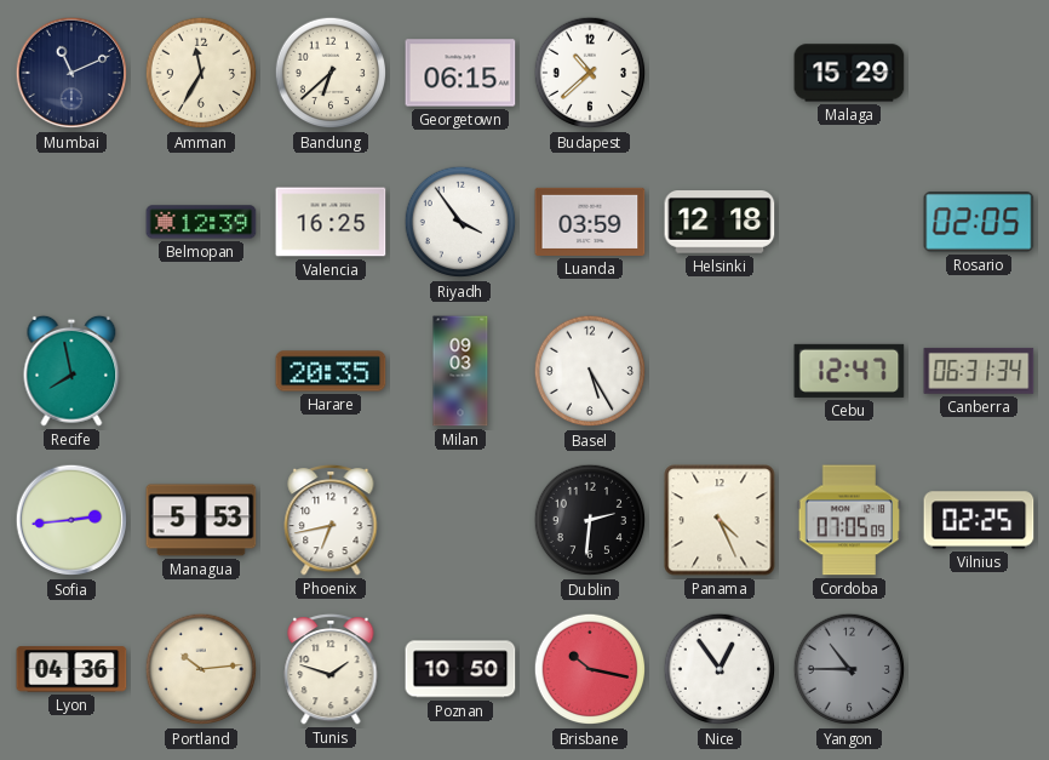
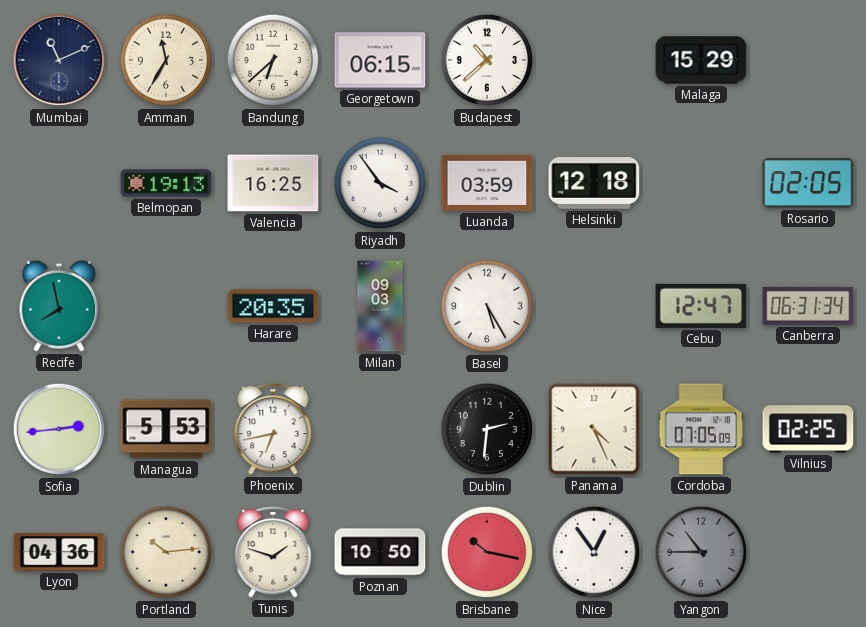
Belmopan: 12:39 -> 19:13 (166, 183)
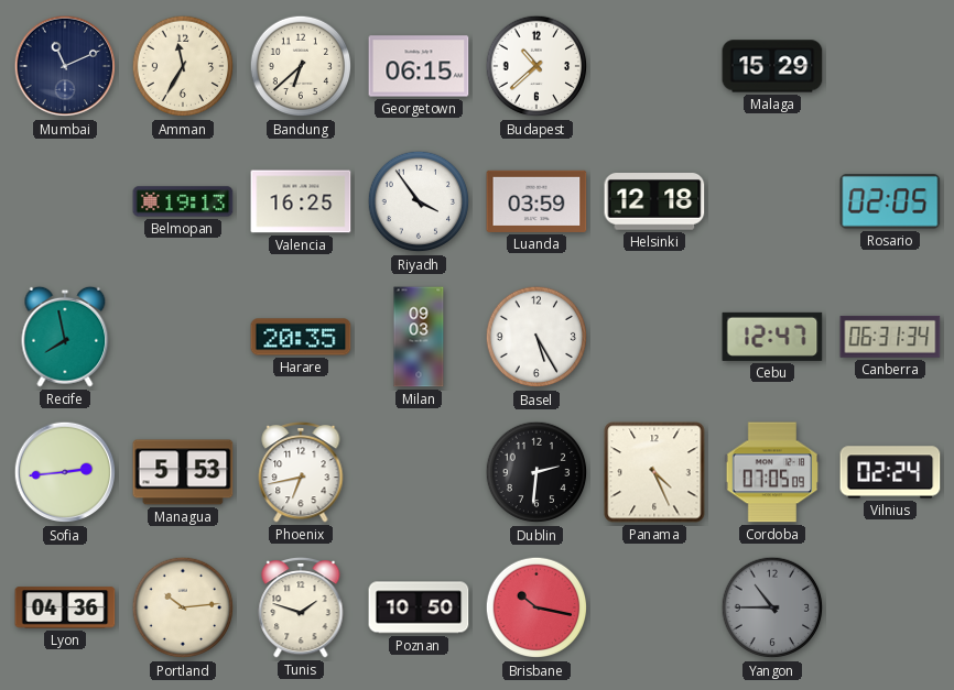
Vilnius: 02:25 -> 02:24 (890, 472)
Nice: 12:54 -> none (594, 552)
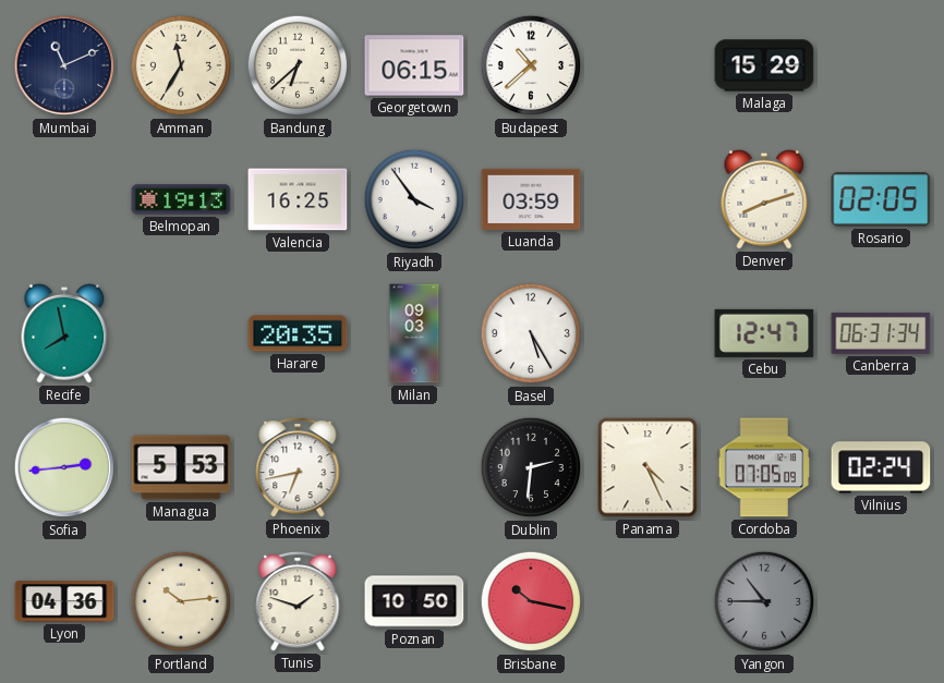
Helsinki: 12:18 -> none (654, 202)
Denver: none -> 8:12 (764, 199)
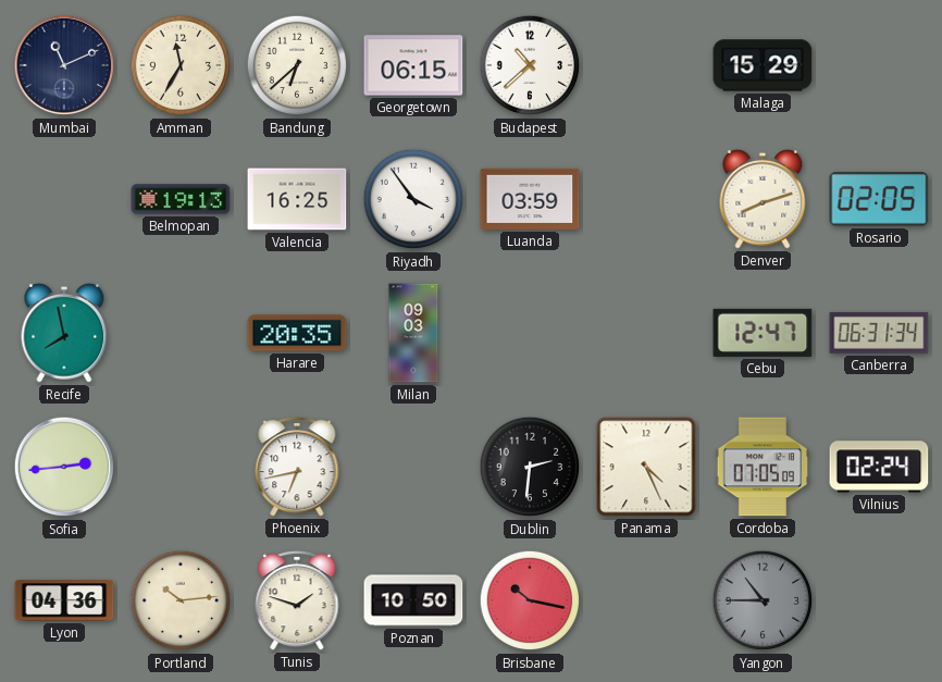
Basel: 5:25 -> none (531, 333)
Managua: 5:53 -> none (181, 467)
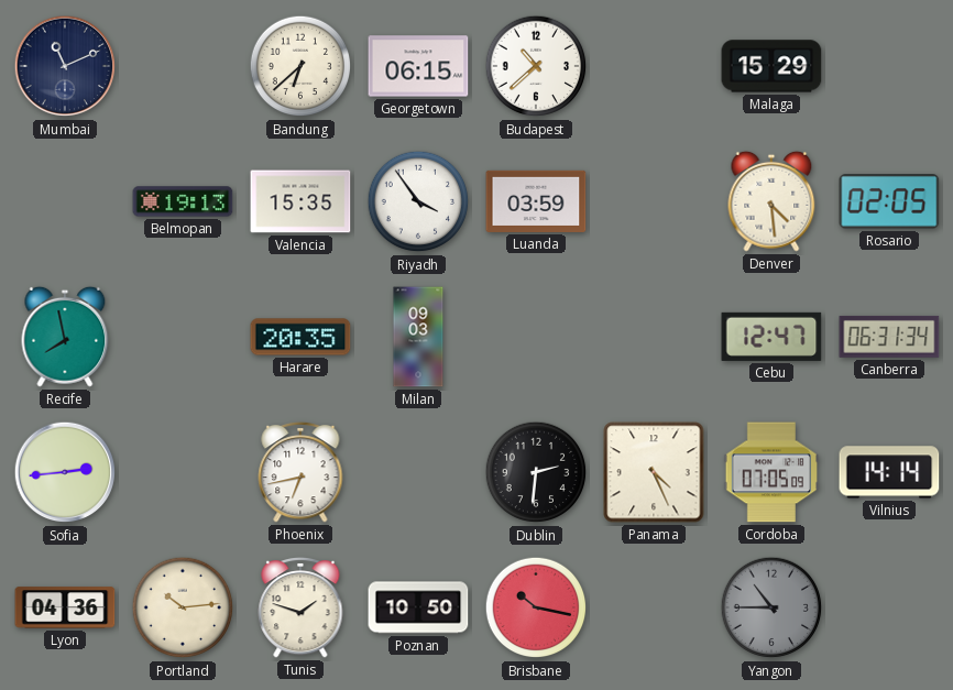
Amman: 11:35 -> none (181, 65)
Valencia: 16:25 -> 15:35 (300, 201)
Denver: 8:12 -> 4:29 (771, 201)
Vilnius: 02:24 -> 14:14 (889, 472)
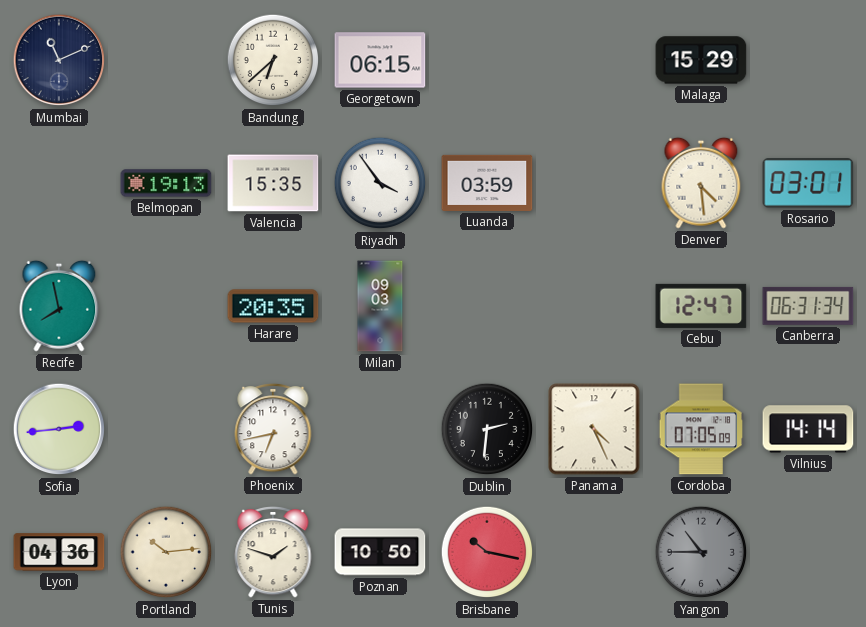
Budapest: 10:38 -> none (536, 66)
Rosario: 02:05 -> 03:01 (808, 183)
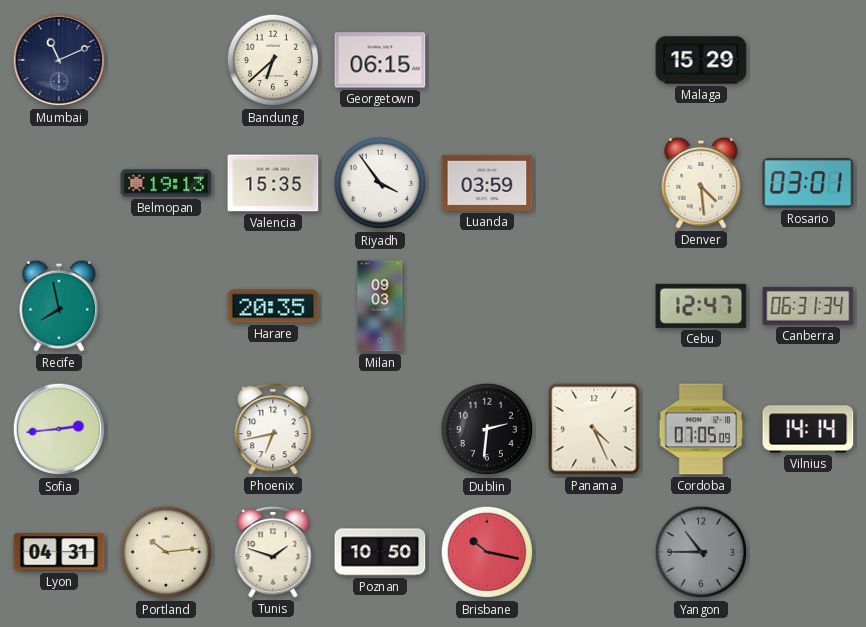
Lyon: 04:36 -> 04:31 (59, 552)
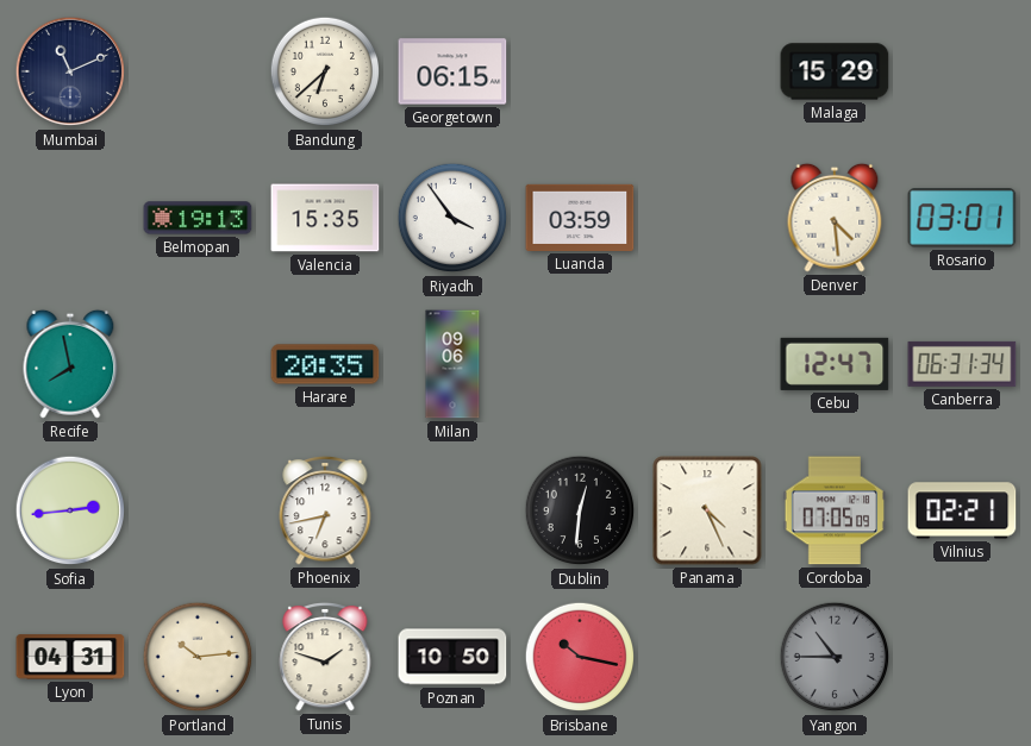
Milan: 09:03 -> 09:06 (452, 364)
Dublin: 2:31 -> 12:31 (580, 510)
Vilnius: 14:14 -> 02:21 (962, 510)
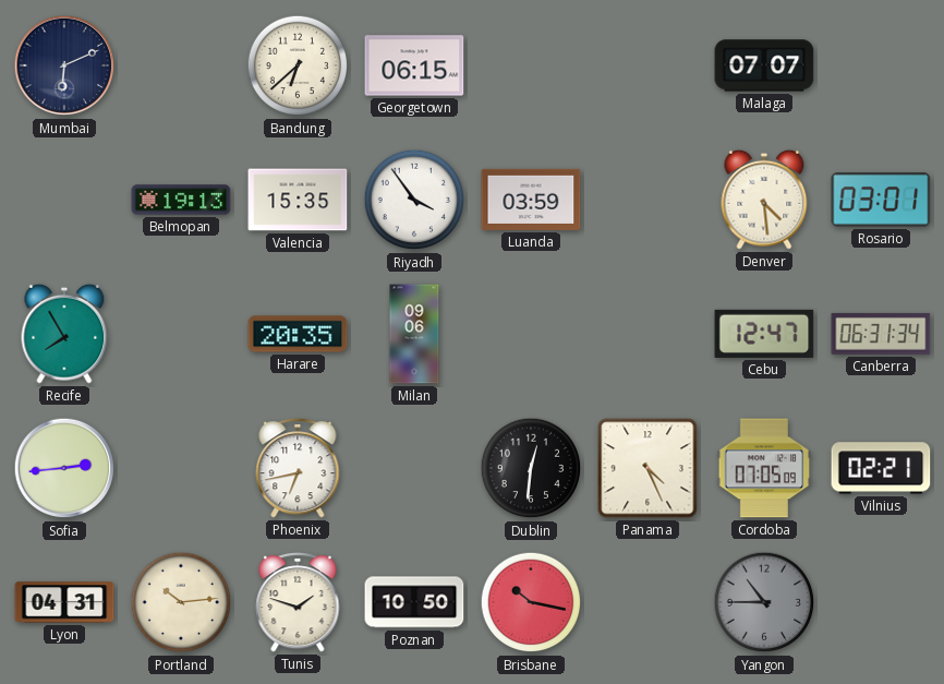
Mumbai: 11:11 -> 6:11 (64, 65)
Malaga: 15:29 -> 07:07 (764, 65)
Recife: 7:58 -> 7:55 (64, 334)
